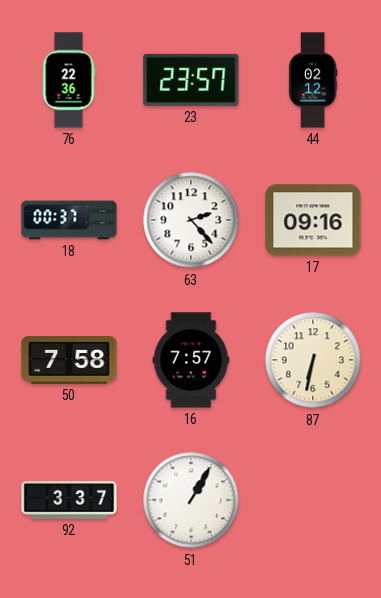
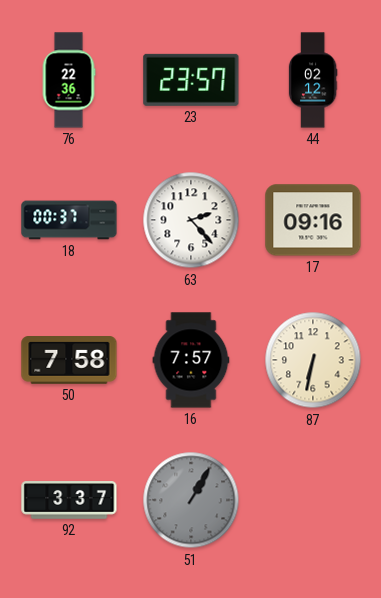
51 dial: white -> grey (191, 500)
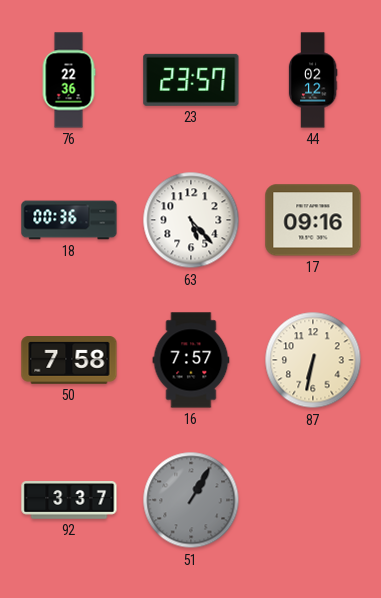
18: 00:37 -> 00:36 (69, 220)
63: 2:23 -> 5:23 (191, 220)
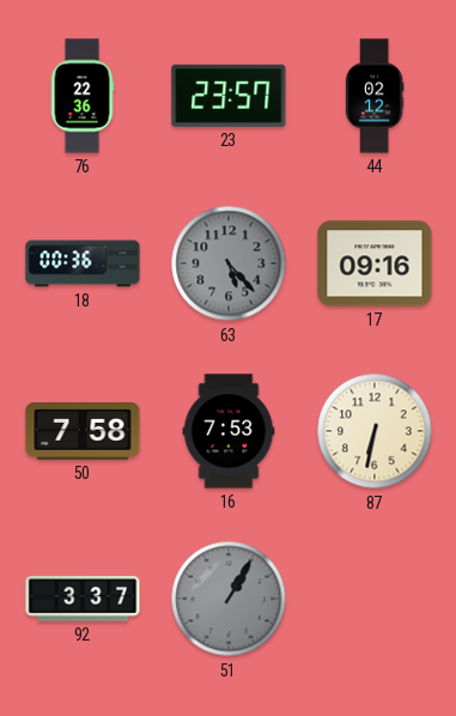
63 dial: white -> grey (229, 263)
16: 7:57 -> 7:53 (229, 431)
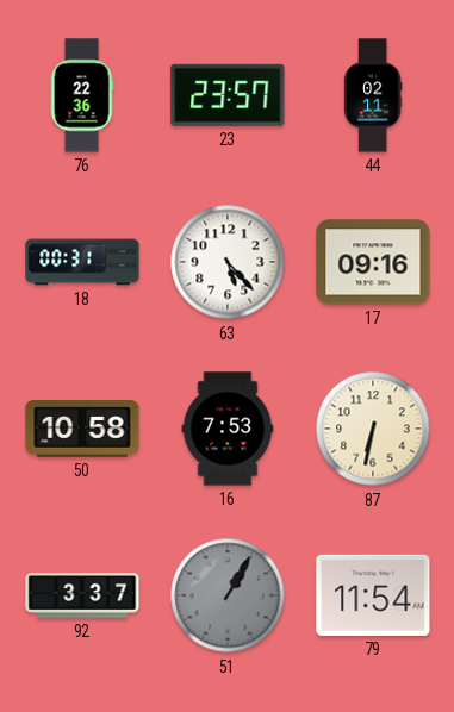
44: 02:12 -> 02:11 (373, 95)
18: 00:36 -> 00:31 (82, 262)
63 dial: grey -> white (228, 262)
50: 7:58 -> 10:58 (82, 430)
79: none -> 11:54 (373, 595)
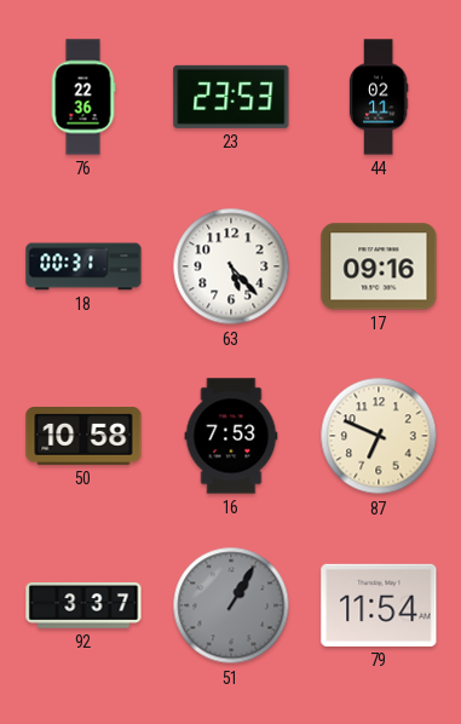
23: 23:57 -> 23:53 (231, 97)
87: 6:32 -> 6:49 (379, 436)
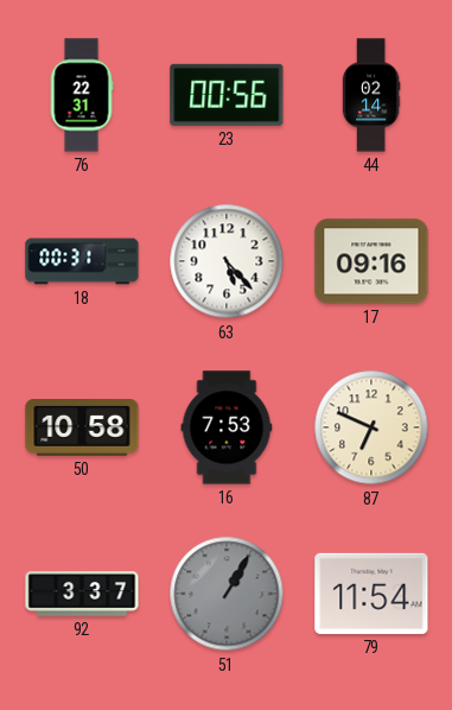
76: 22:36 -> 22:31 (82, 95)
23: 23:53 -> 00:56 (227, 95)
44: 02:11 -> 02:14 (371, 95)
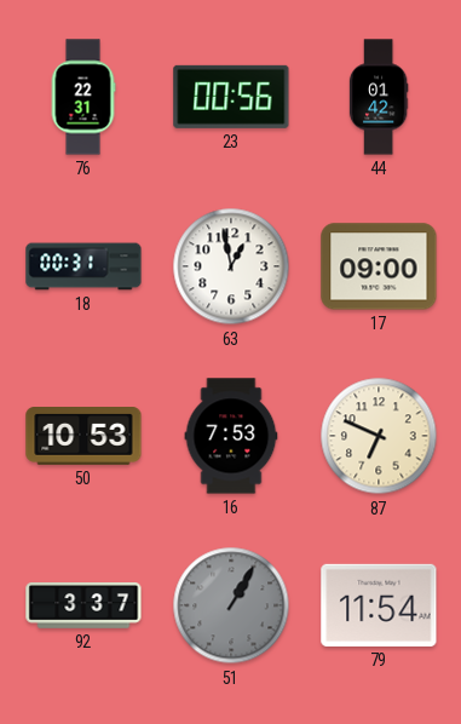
44: 02:14 -> 01:42 (379, 97)
63: 5:23 -> 12:58 (231, 266)
17: 09:16 -> 09:00 (379, 266)
50: 10:58 -> 10:53 (83, 437)
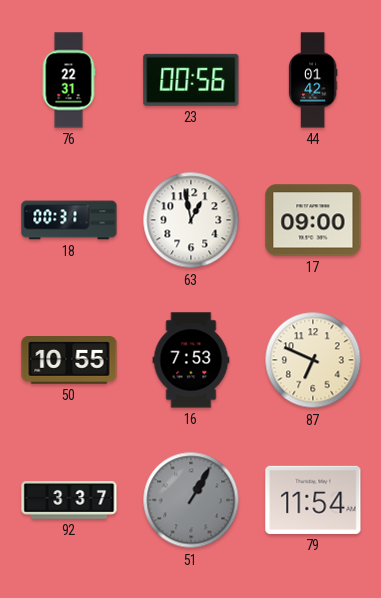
50: 10:53 -> 10:55 (69, 361)
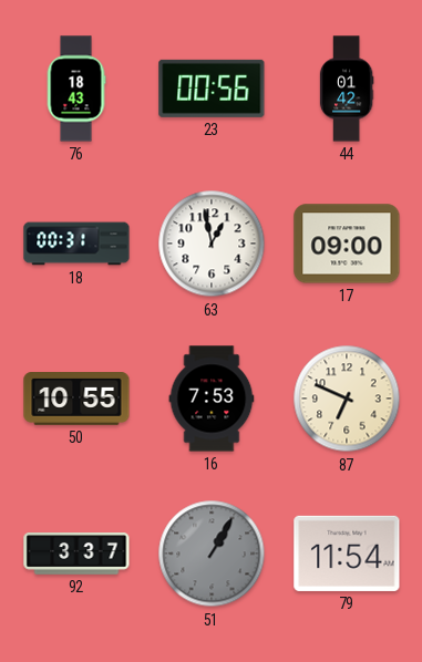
76: 22:31 -> 18:43 (76, 89)
